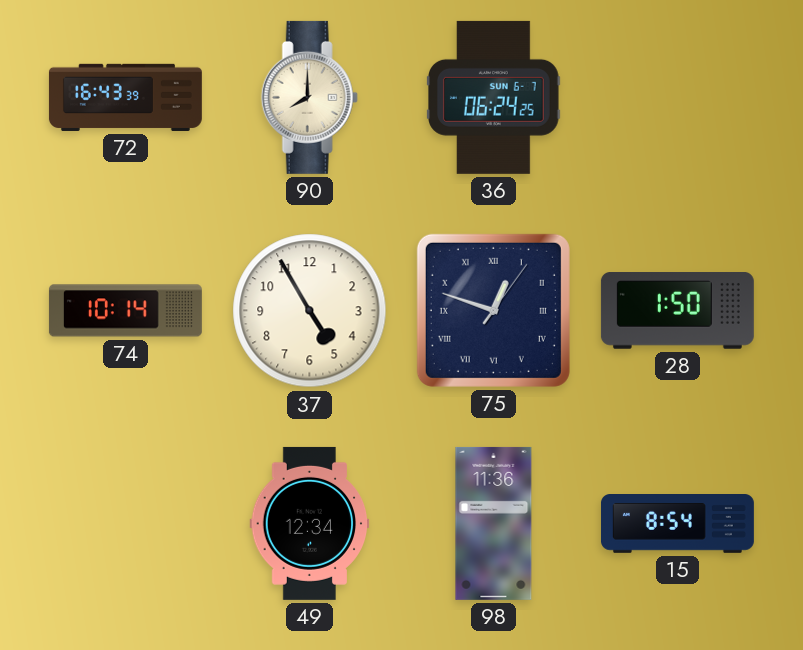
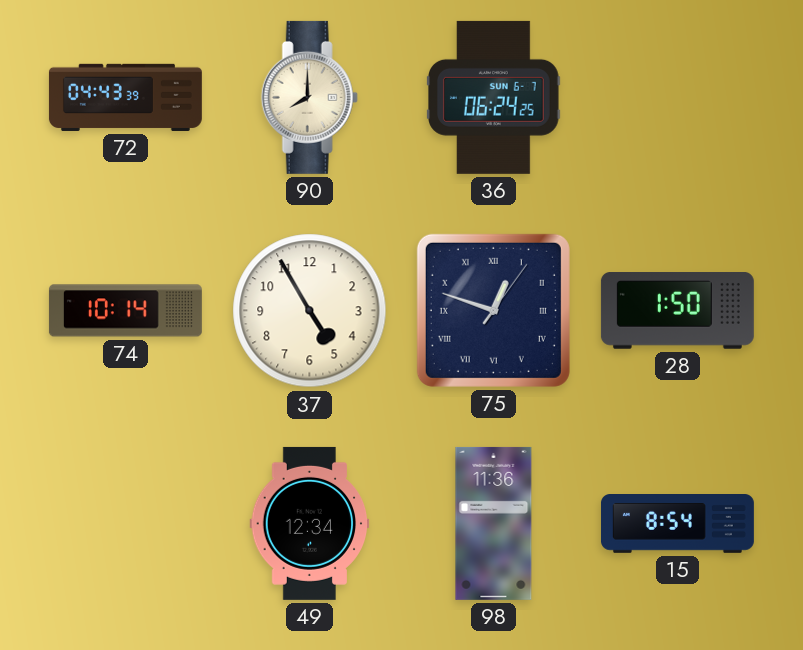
72: 16:43 -> 04:43 (125, 97)
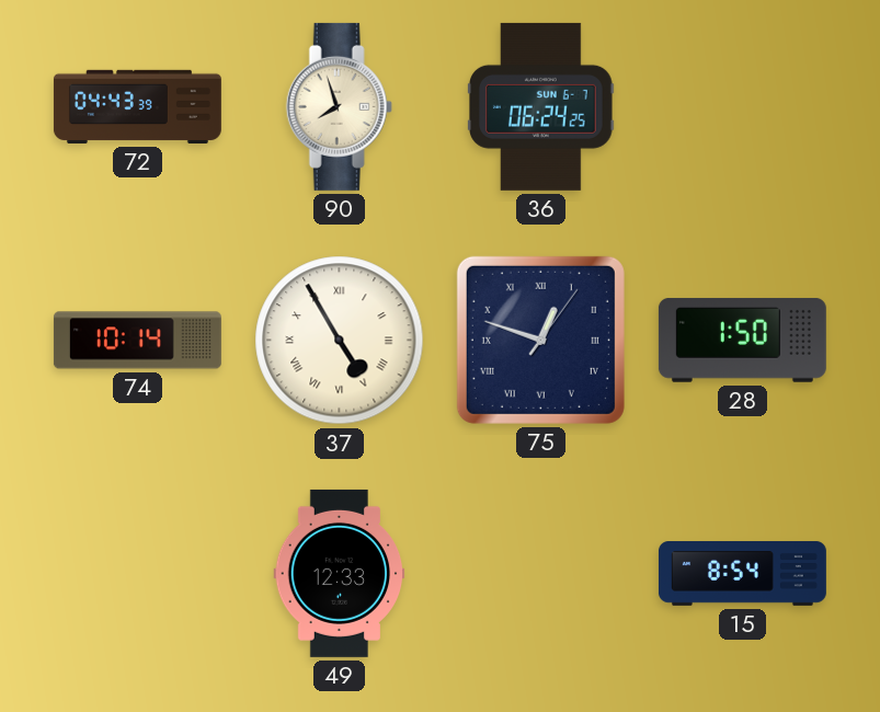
90: 8:00 -> 7:57 (339, 106)
37 numerals: Arabic -> Roman (340, 341)
49: 12:34 -> 12:33 (340, 573)
98: 11:36 -> none (494, 523)
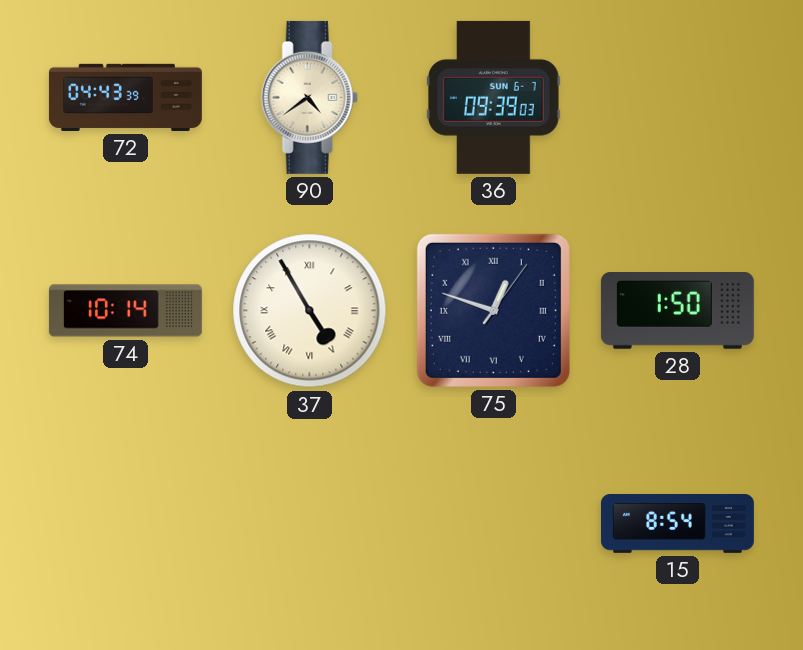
90: 7:57 -> 4:39 (309, 97)
36: 06:24 -> 09:39 (494, 97)
49: 12:33 -> none (340, 573)
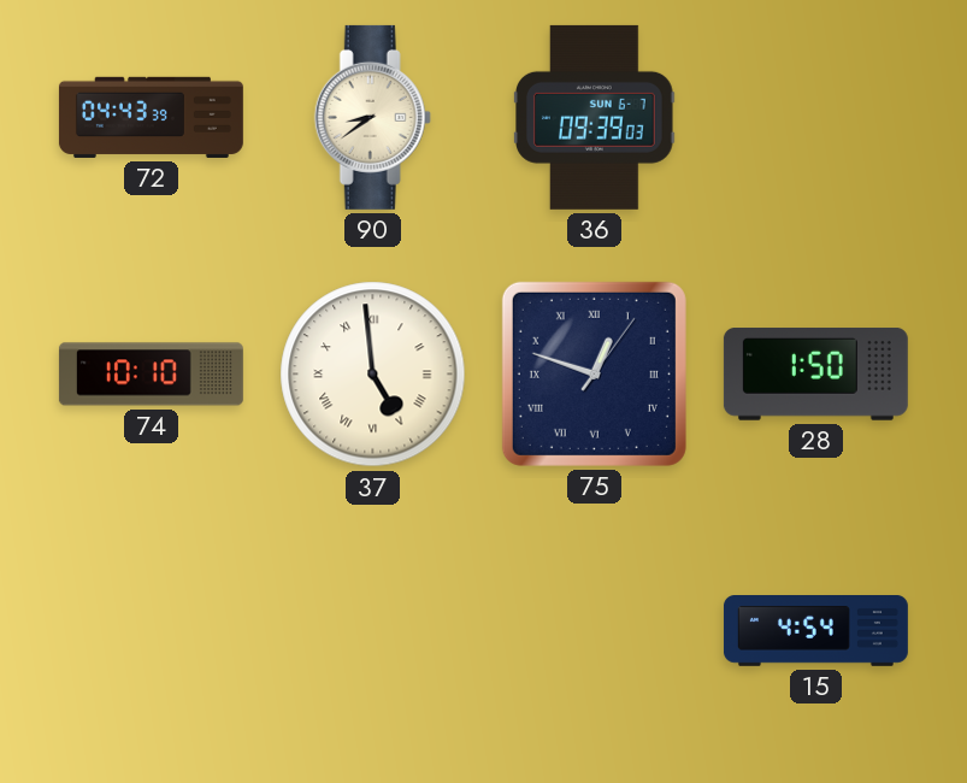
90: 4:39 -> 8:39 (372, 117)
74: 10:14 -> 10:10 (151, 375)
37: 4:55 -> 4:59 (373, 375)
15: 8:54 -> 4:54 (815, 631)
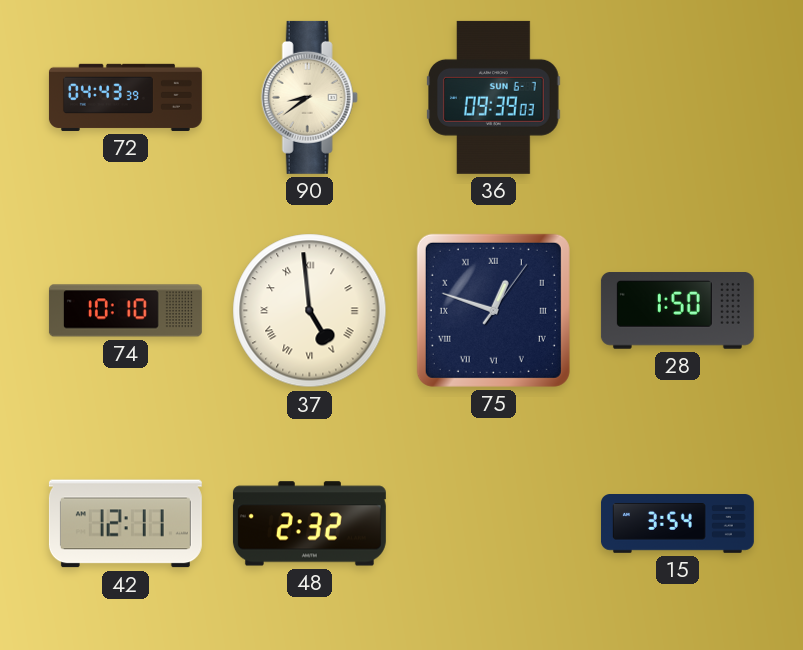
42: none -> 12:11 (125, 524)
48: none -> 2:32 (309, 524)
15: 4:54 -> 3:54 (677, 524)
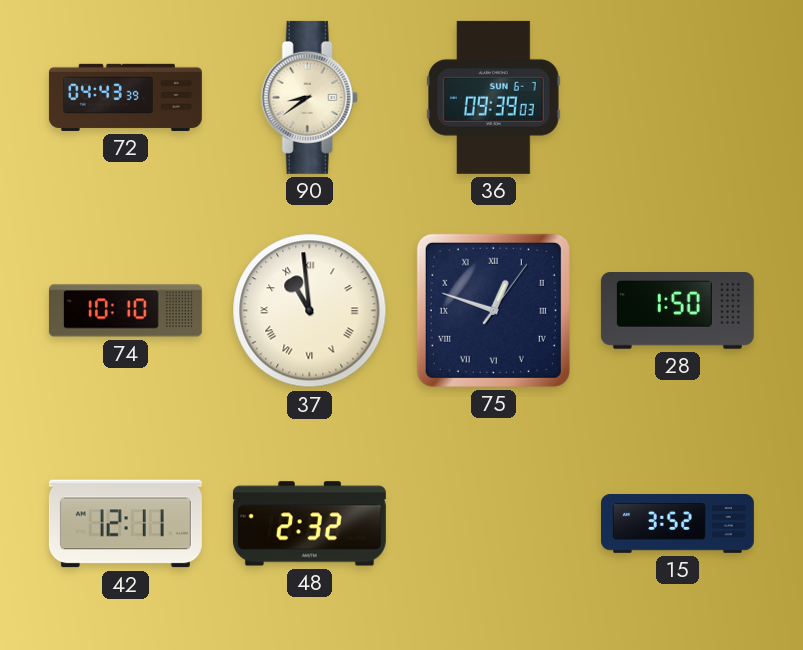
37: 4:59 -> 10:59 (310, 311)
15: 3:54 -> 3:52 (677, 524)
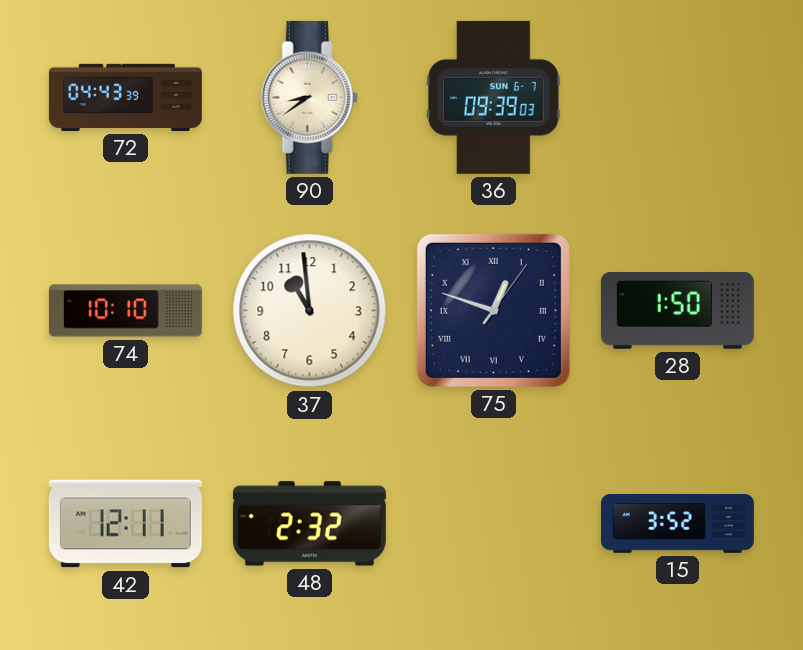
37 numerals: Roman -> Arabic (310, 311)
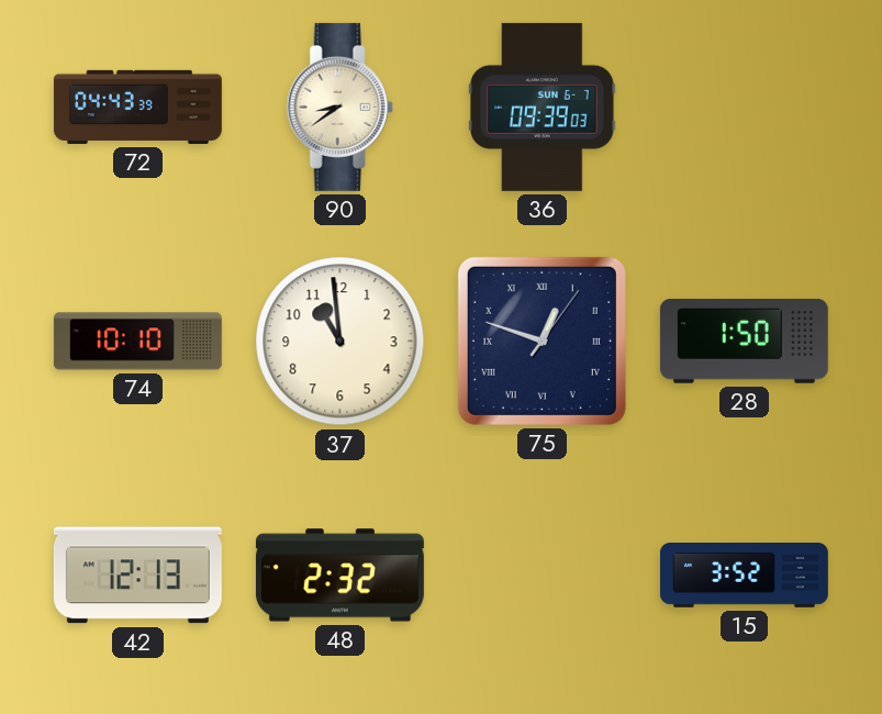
42: 12:11 -> 12:13 (137, 576)
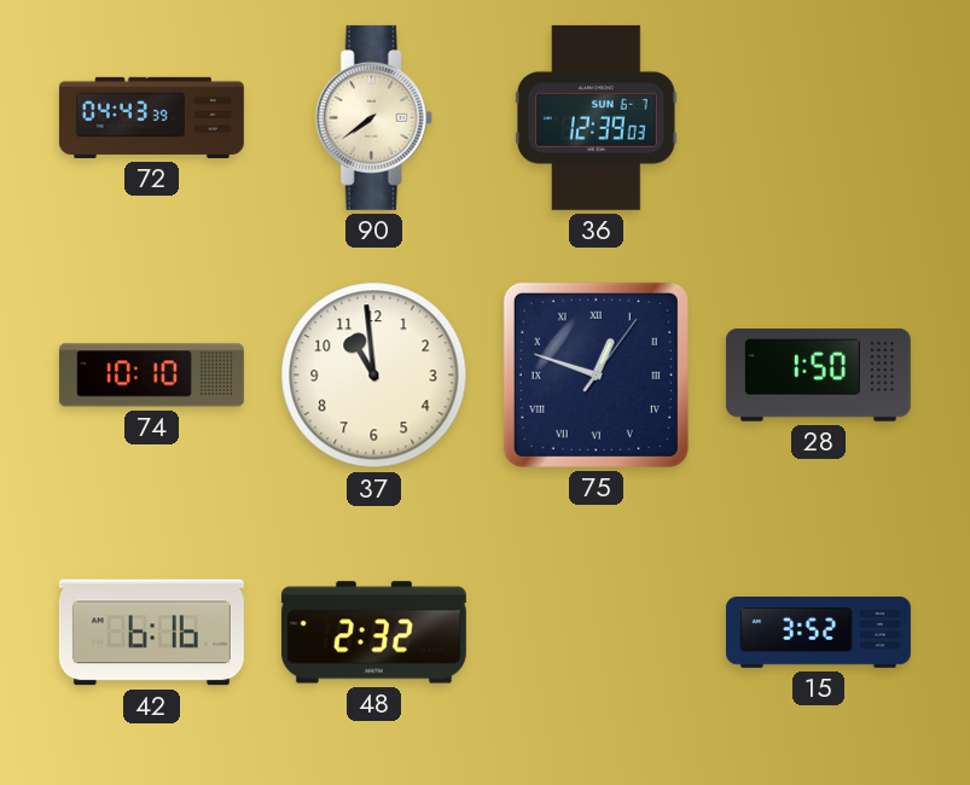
90: 8:39 -> 7:39 (373, 117)
36: 09:39 -> 12:39 (597, 117)
42: 12:13 -> 6:16 (151, 633)
